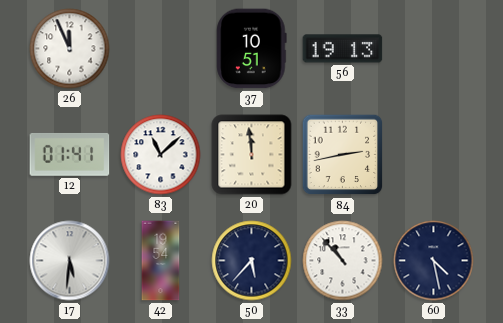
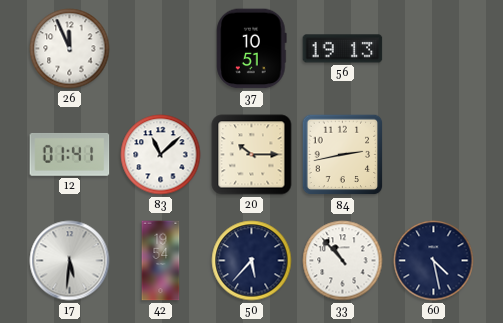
20: 11:59 -> 10:15 (252, 155)
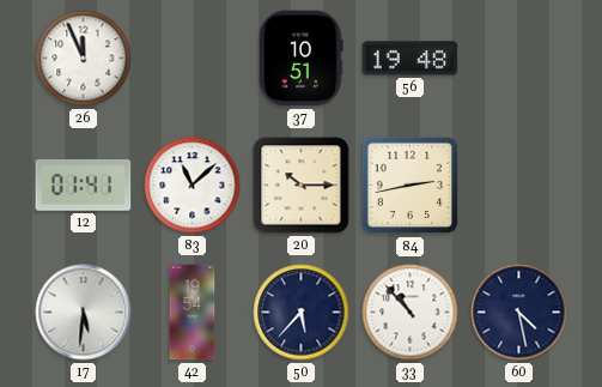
56: 19:13 -> 19:48 (411, 59)
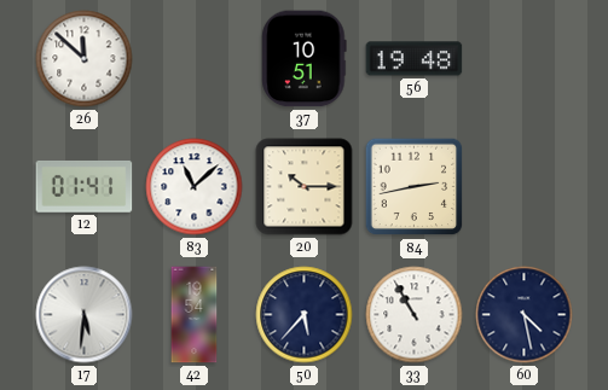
26: 11:56 -> 11:52 (85, 59)
33: 10:53 -> 10:55 (415, 315)
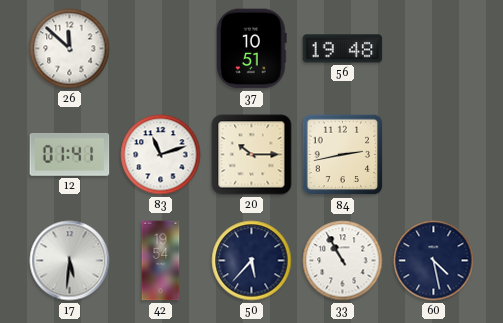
83: 11:08 -> 11:12 (161, 155)
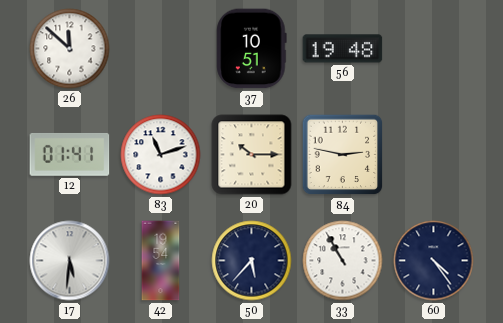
84: 2:43 -> 2:47 (343, 155)
60: 4:28 -> 4:24 (434, 261)
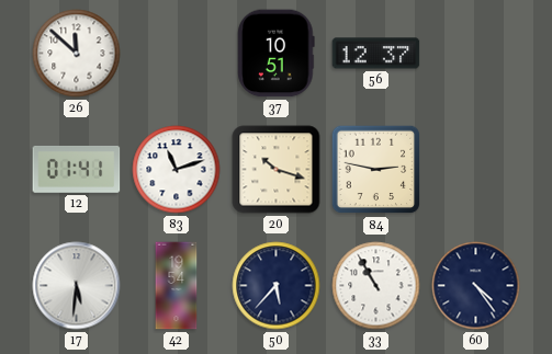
56: 19:48 -> 12:37 (376, 54)
20: 10:15 -> 10:18 (277, 170)
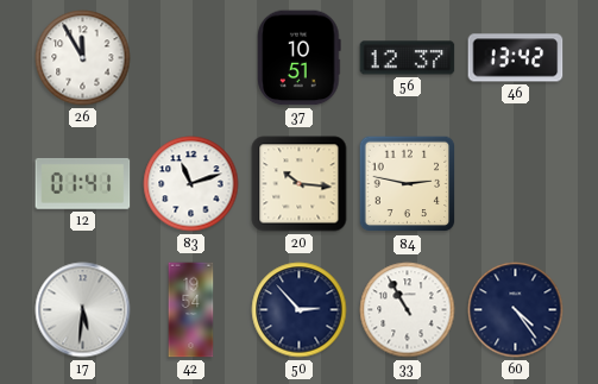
26: 11:52 -> 11:55 (83, 58)
46: none -> 13:42 (516, 58)
20: 10:18 -> 10:16 (300, 184)
50: 5:37 -> 2:53 (300, 310)
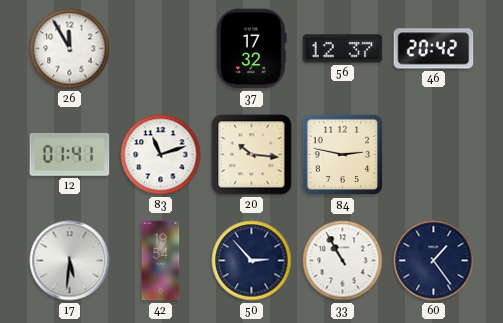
37: 10:51 -> 17:32 (252, 49)
46: 13:42 -> 20:42 (434, 49)
60: 4:24 -> 1:24 (434, 261)
